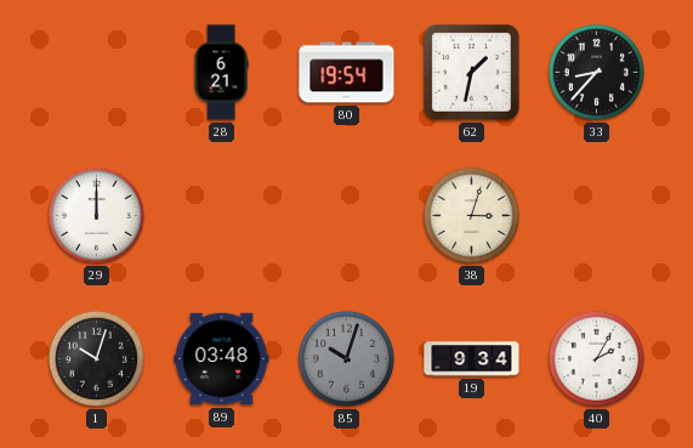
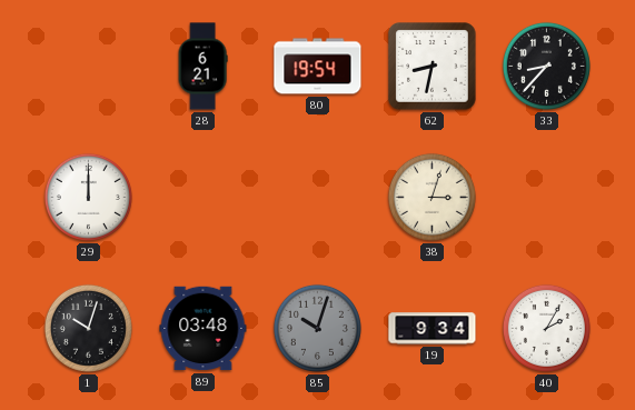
62: 1:32 -> 8:32 (433, 67)
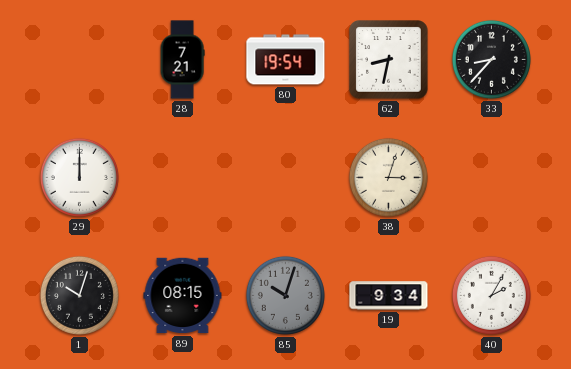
28: 6:21 -> 7:21 (182, 60)
89: 03:48 -> 08:15 (183, 296)
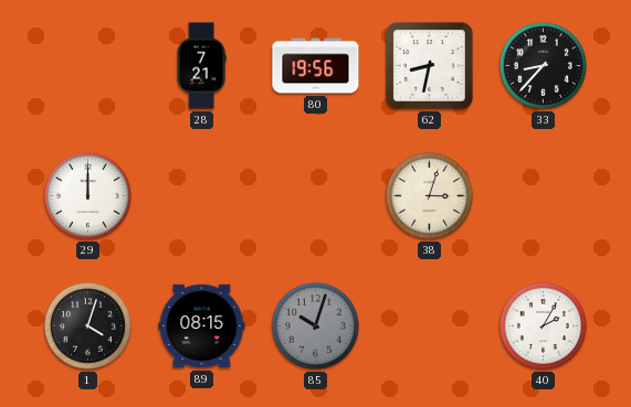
80: 19:54 -> 19:56 (316, 66)
1: 10:03 -> 4:03 (87, 325)
19: 9:34 -> none (389, 296)
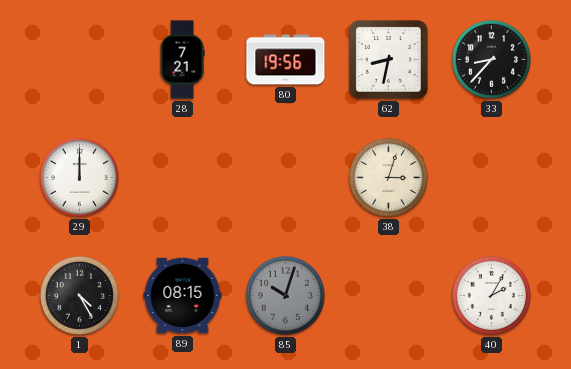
1: 4:03 -> 4:25 (79, 295)
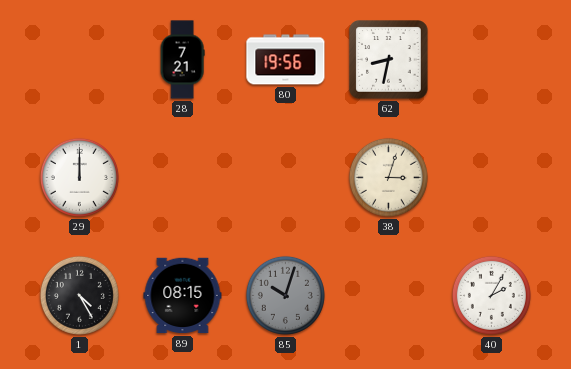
33: 8:37 -> none (491, 59)
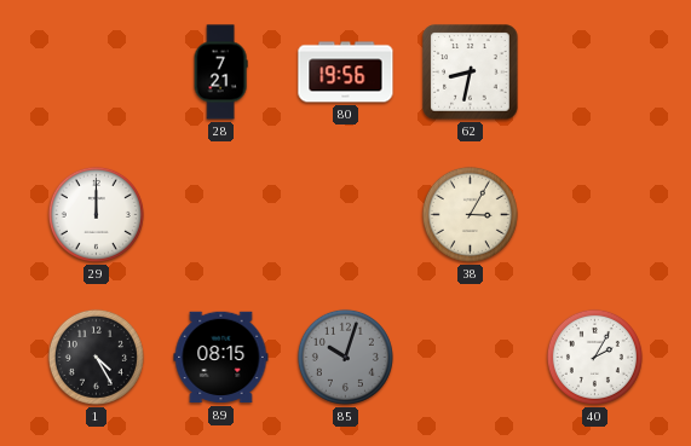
38: 3:03 -> 3:05 (470, 214)
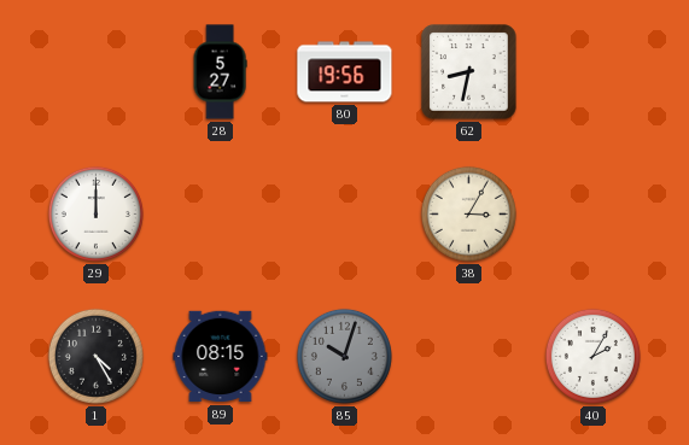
28: 7:21 -> 5:27 (220, 72)
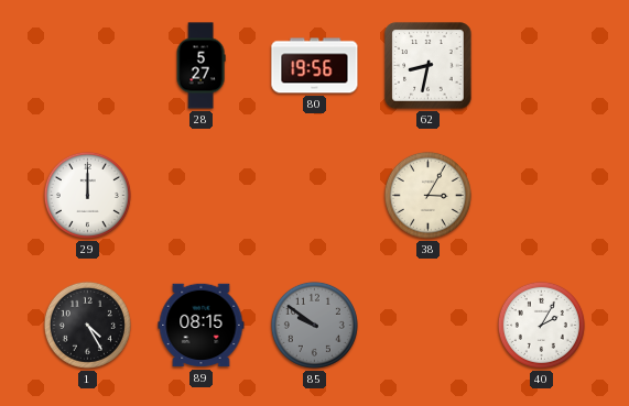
85: 10:03 -> 9:51 (314, 325)
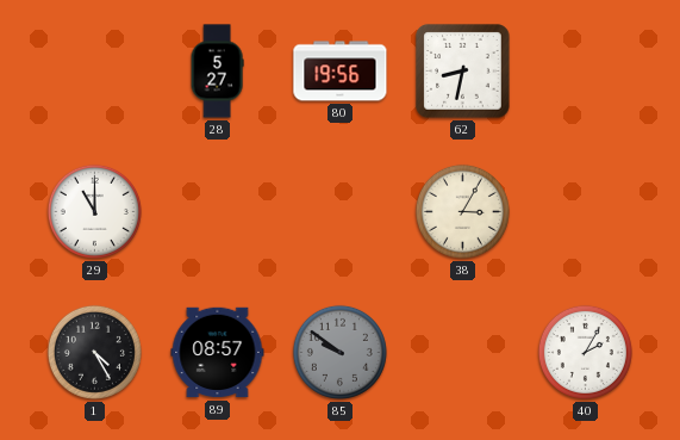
29: 12:00 -> 11:00 (94, 211)
89: 08:15 -> 08:57 (218, 353)
